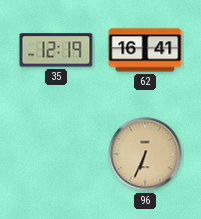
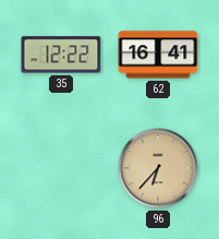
35: 12:19 -> 12:22 (61, 55)
96: 6:34 -> 6:37 (158, 168)
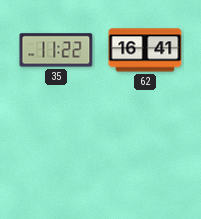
35: 12:22 -> 11:22 (56, 50)
96: 6:37 -> none (158, 168)
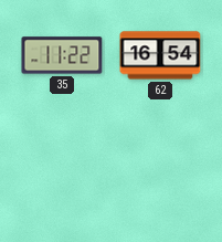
62: 16:41 -> 16:54 (160, 55)
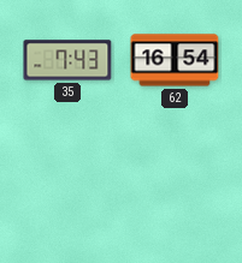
35: 11:22 -> 7:43 (67, 60)
